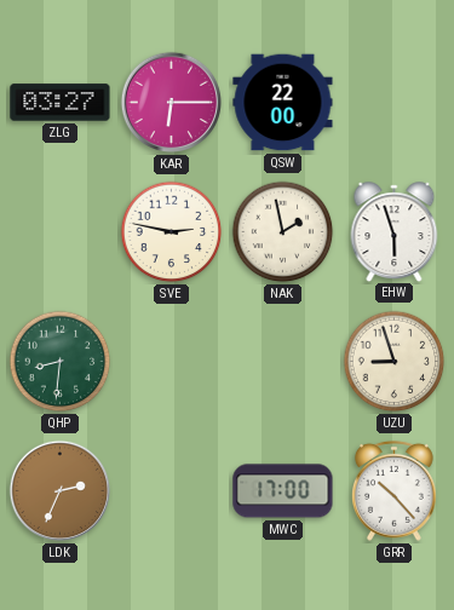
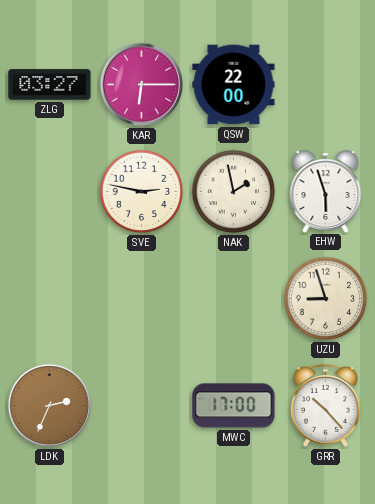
QHP: 8:31 -> none (61, 362)
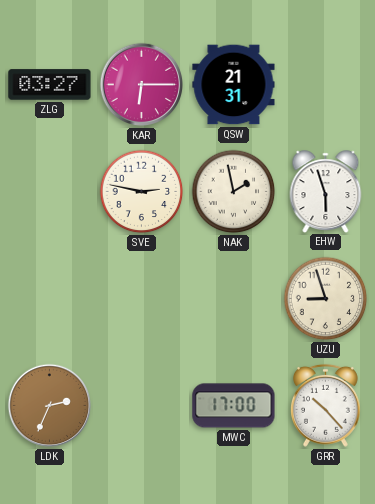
QSW: 22:00 -> 21:31 (234, 85)
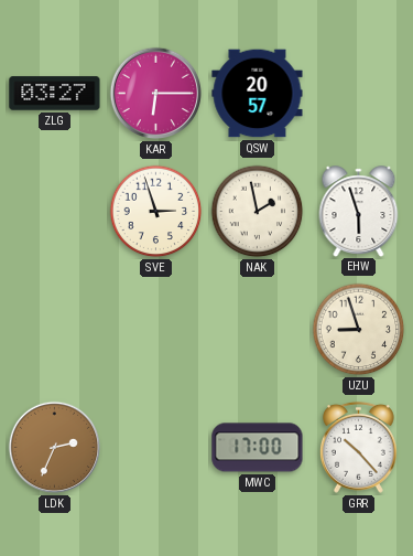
QSW: 21:31 -> 20:57 (258, 94)
SVE: 2:47 -> 2:57 (156, 212)
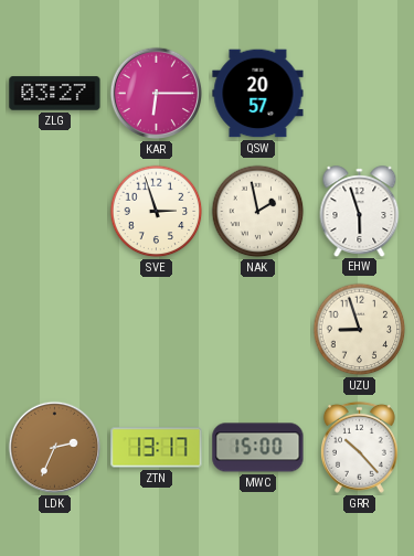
ZTN: none -> 13:17 (157, 448)
MWC: 17:00 -> 15:00 (258, 448)
